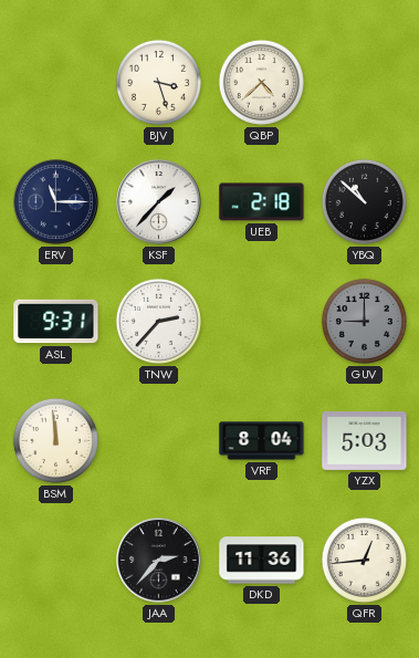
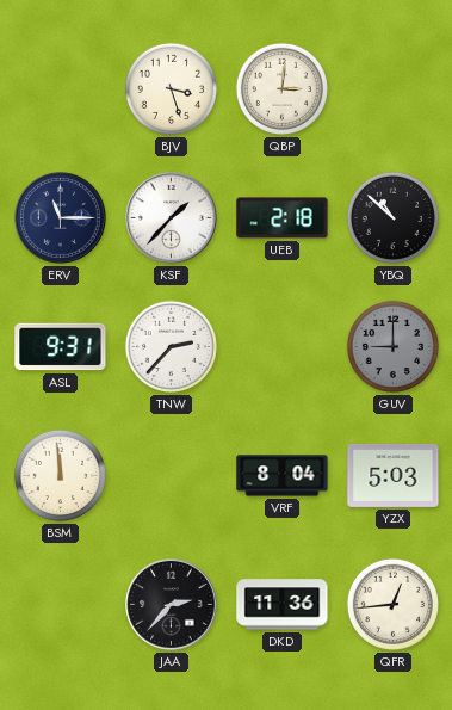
QBP: 4:38 -> 3:01 (281, 88)
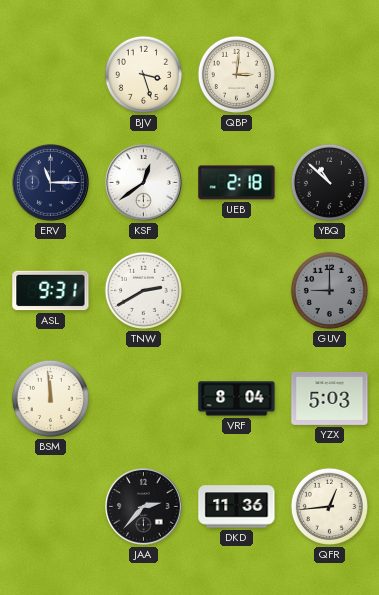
KSF: 1:37 -> 12:39 (144, 183)
TNW: 2:37 -> 2:40 (143, 290)
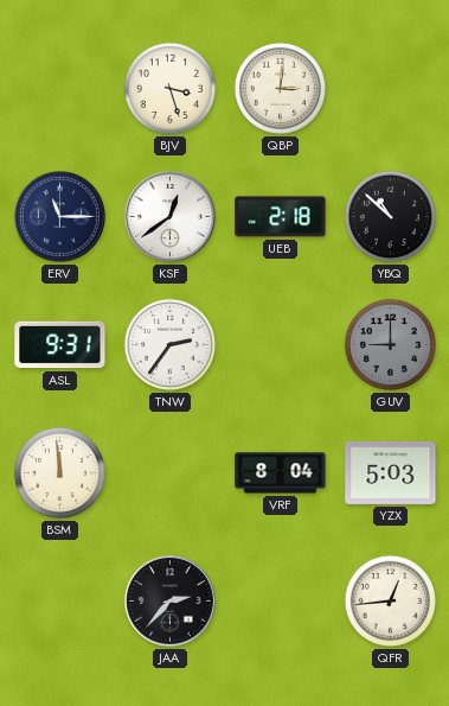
TNW: 2:40 -> 2:36 (169, 344)
DKD: 11:36 -> none (237, 507)
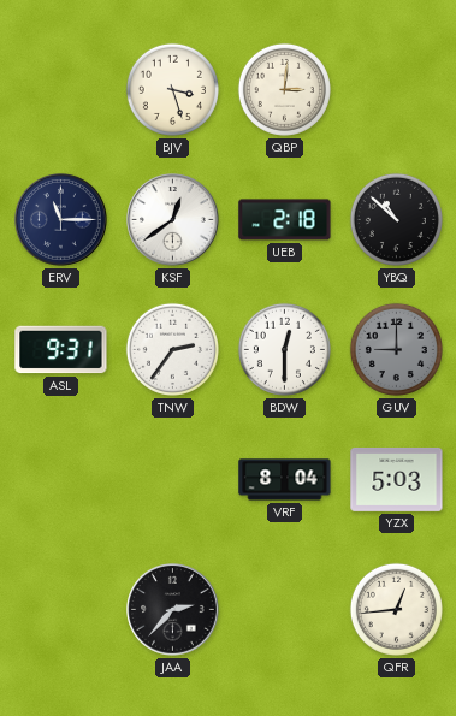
BDW: none -> 12:30 (284, 349)
BSM: 11:59 -> none (59, 472)
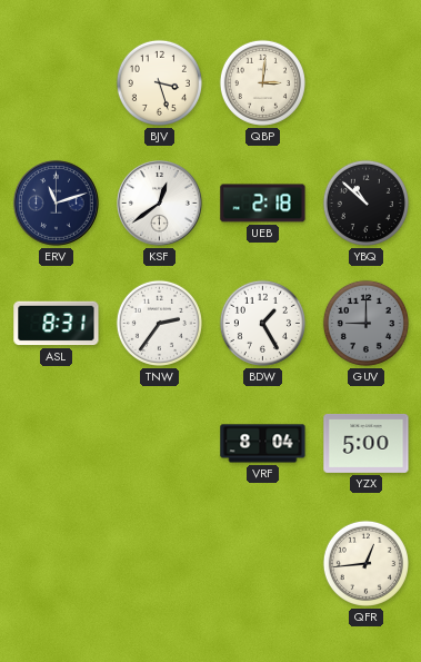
ERV: 11:15 -> 11:12 (57, 204)
ASL: 9:31 -> 8:31 (57, 324)
BDW: 12:30 -> 1:25 (262, 323)
YZX: 5:03 -> 5:00 (367, 443)
JAA: 2:37 -> none (173, 610)
